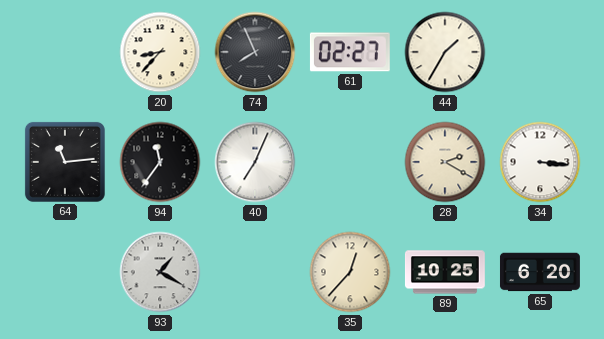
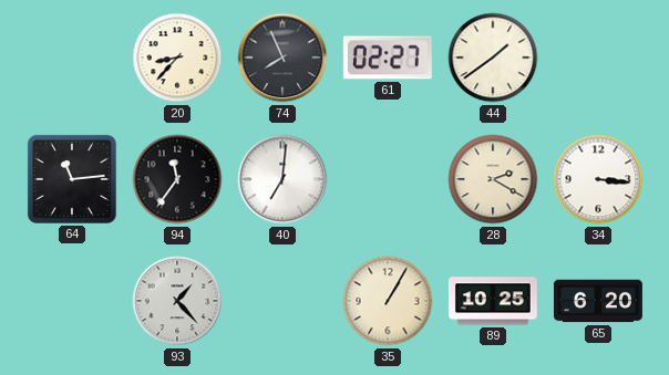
44: 1:35 -> 1:39 (493, 58)
40: 7:04 -> 7:01 (282, 179)
93: 1:20 -> 1:23 (177, 301)
35: 12:37 -> 1:05 (388, 301)
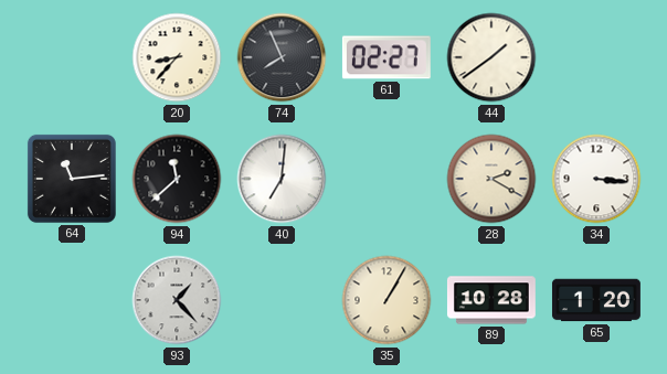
94: 11:36 -> 11:38 (177, 179)
89: 10:25 -> 10:28 (491, 300)
65: 6:20 -> 1:20 (596, 300)
